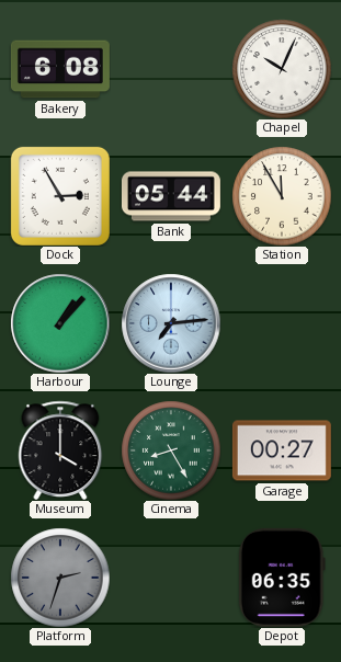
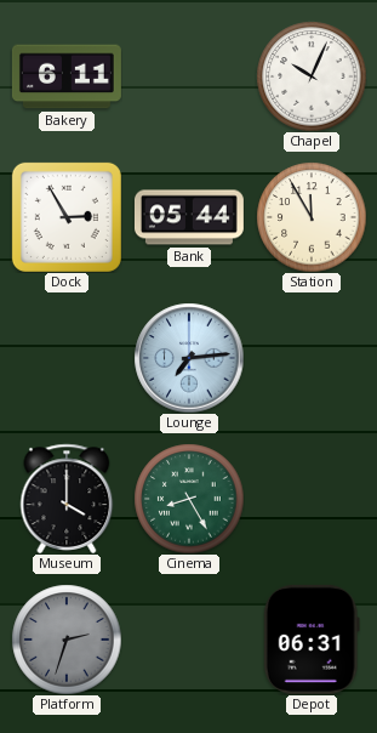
Bakery: 6:08 -> 6:11 (67, 76)
Harbour: 1:07 -> none (60, 323)
Garage: 00:27 -> none (282, 450)
Depot: 06:35 -> 06:31 (312, 640)
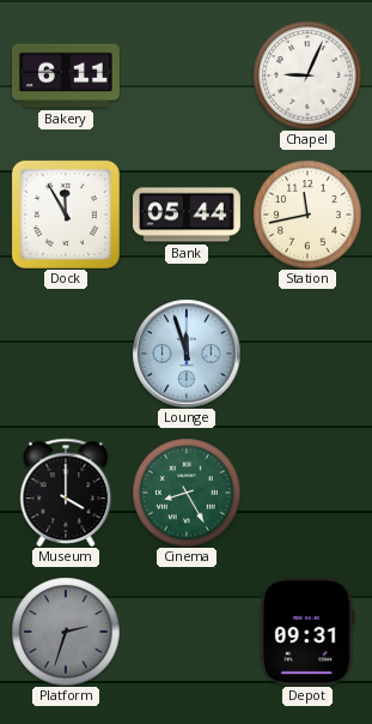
Chapel: 10:04 -> 9:04 (307, 76)
Dock: 2:55 -> 11:55 (66, 215)
Station: 11:55 -> 11:43 (307, 215)
Lounge: 7:14 -> 11:57 (187, 354)
Depot: 06:31 -> 09:31 (307, 632)
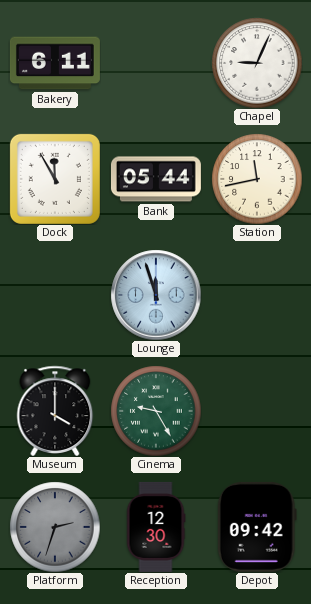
Cinema: 8:25 -> 9:25 (156, 411)
Reception: none -> 12:30 (156, 527)
Depot: 09:31 -> 09:42 (257, 527)
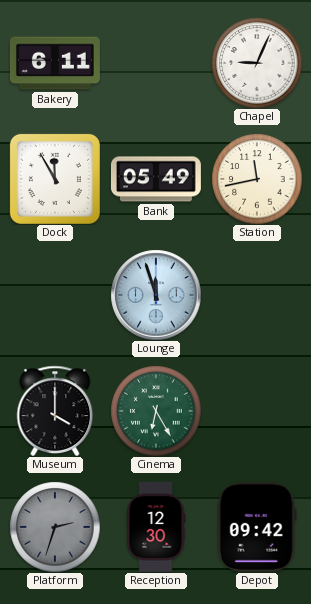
Bank: 05:44 -> 05:49 (156, 179)
Cinema: 9:25 -> 6:25 (156, 411)
